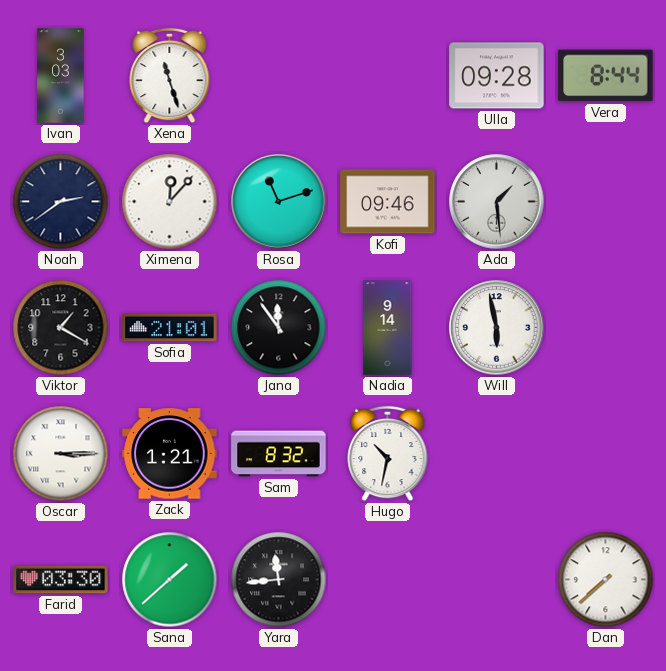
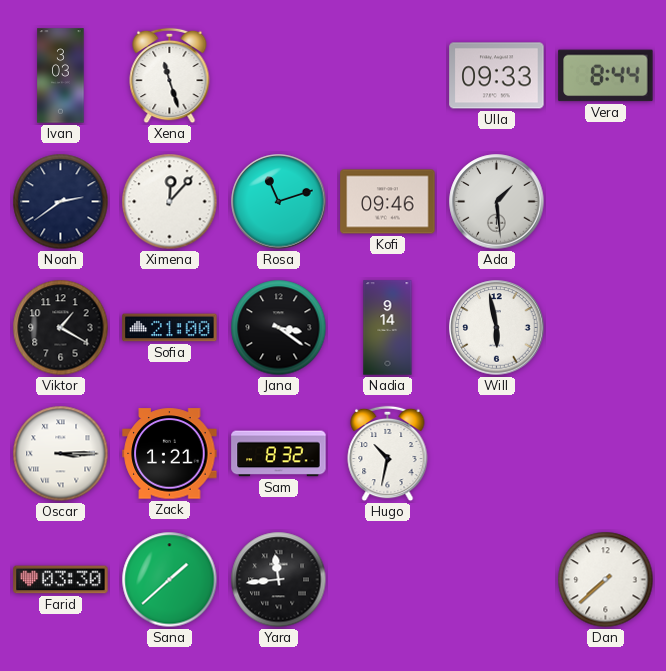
Ulla: 09:28 -> 09:33 (497, 76)
Sofia: 21:01 -> 21:00 (170, 328)
Jana: 11:54 -> 3:21 (279, 328)
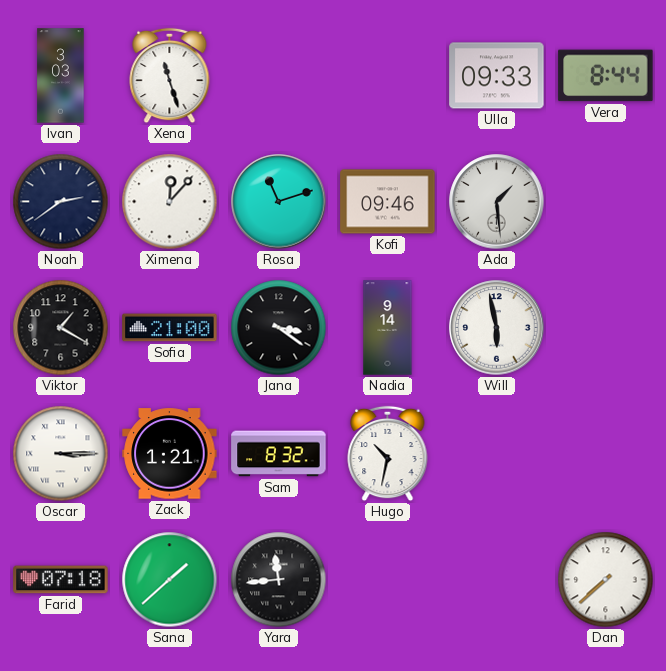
Farid: 03:30 -> 07:18 (61, 580)
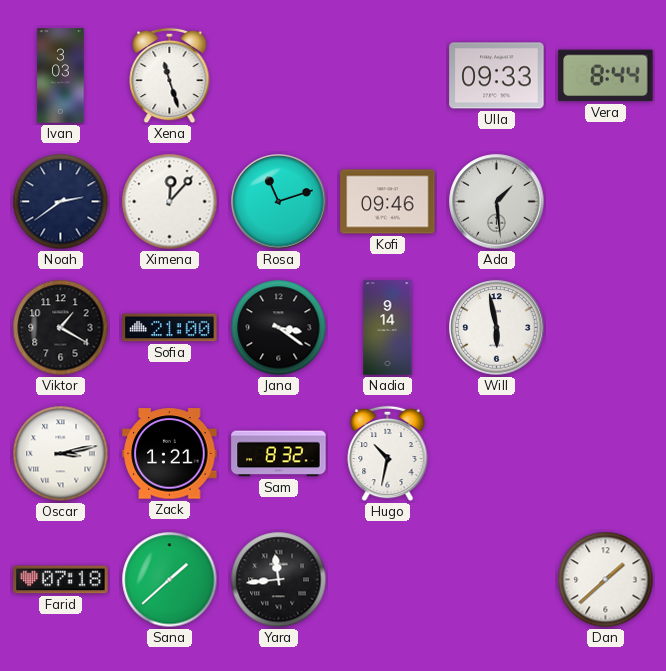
Oscar: 3:15 -> 3:13 (61, 454)
Dan: 7:38 -> 1:38 (606, 580)
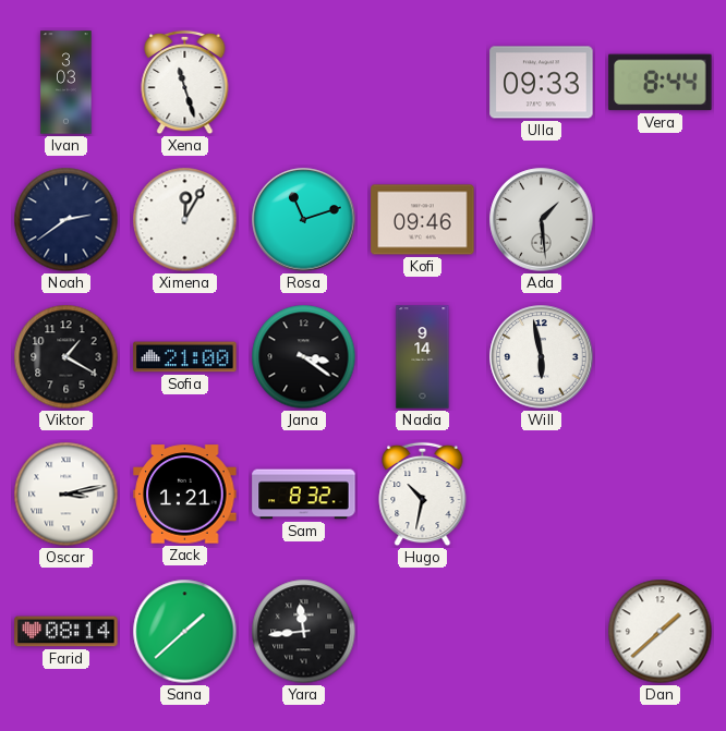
Ximena: 12:07 -> 12:05 (185, 220)
Farid: 07:18 -> 08:14 (66, 632)
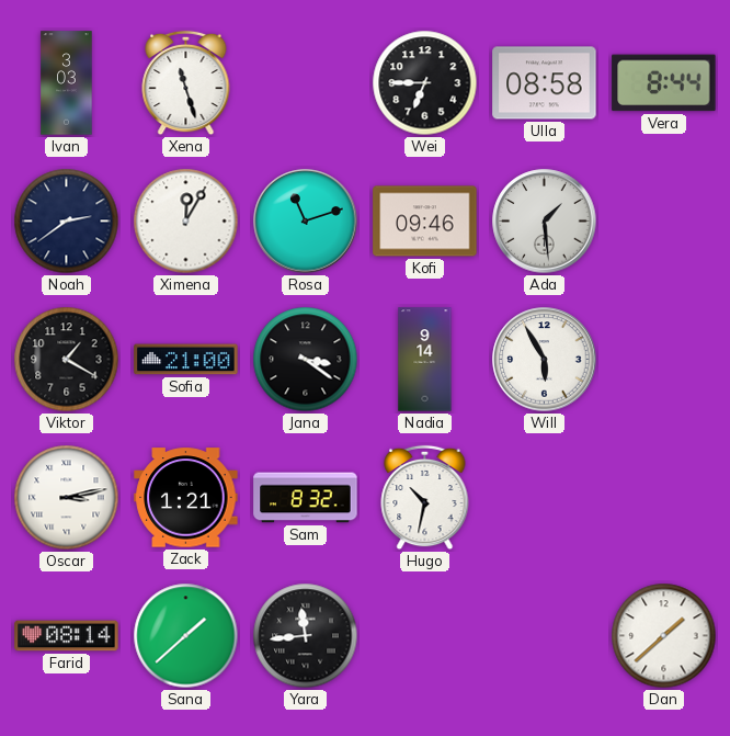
Wei: none -> 6:45 (425, 83)
Ulla: 09:33 -> 08:58 (545, 83)
Will: 5:58 -> 5:55 (545, 360)
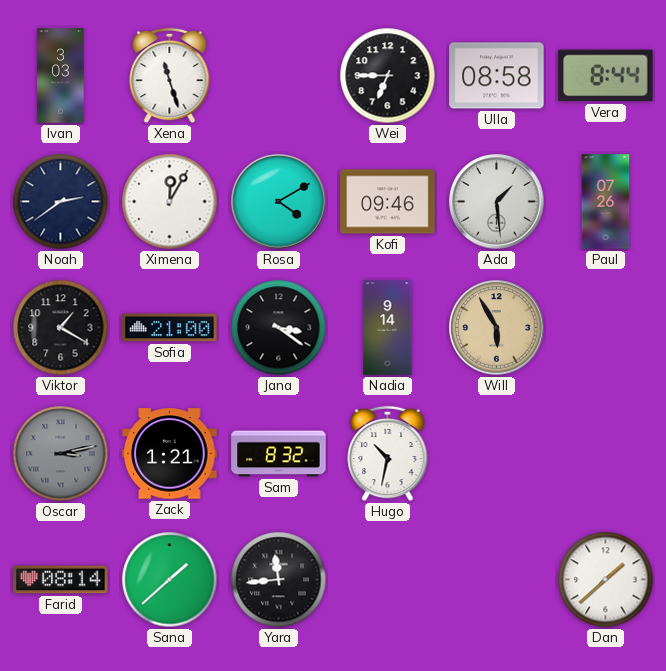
Rosa: 11:12 -> 4:10 (279, 202)
Paul: none -> 07:26 (606, 202)
Will dial: white -> champagne (497, 328)
Oscar dial: white -> grey (61, 454)
